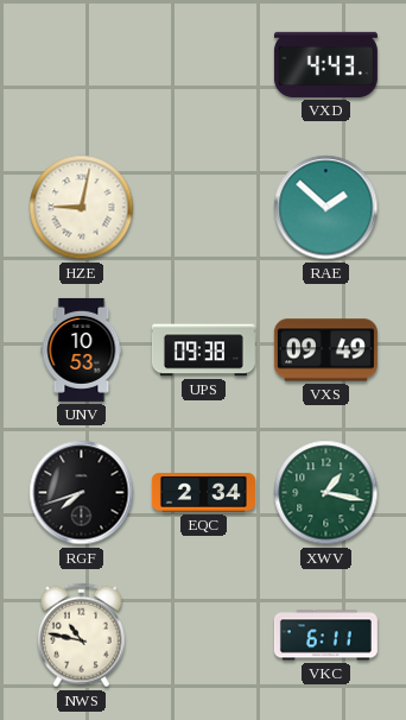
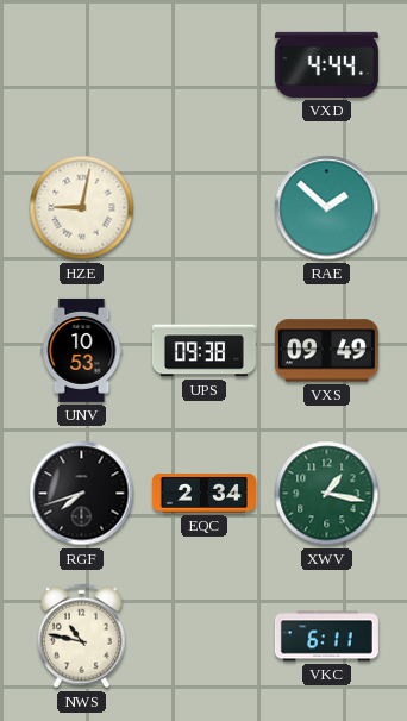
VXD: 4:43 -> 4:44 (326, 64)
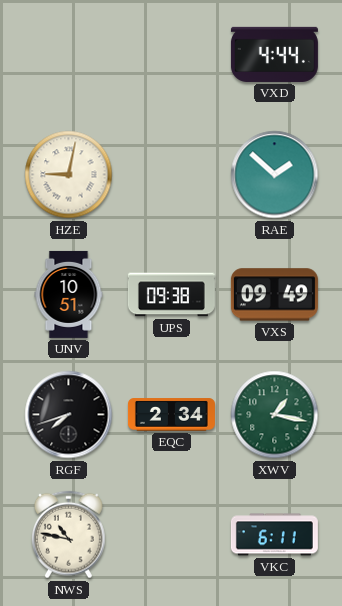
UNV: 10:53 -> 10:51 (69, 294)
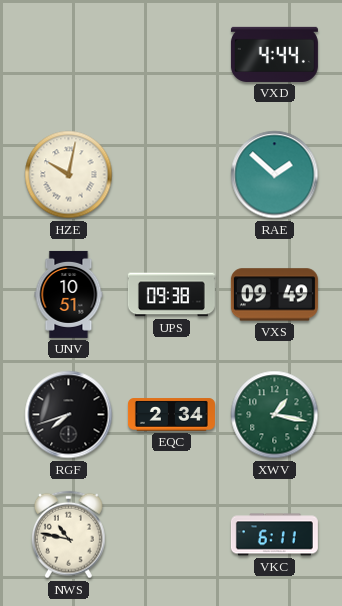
HZE: 9:02 -> 10:02 (69, 175)
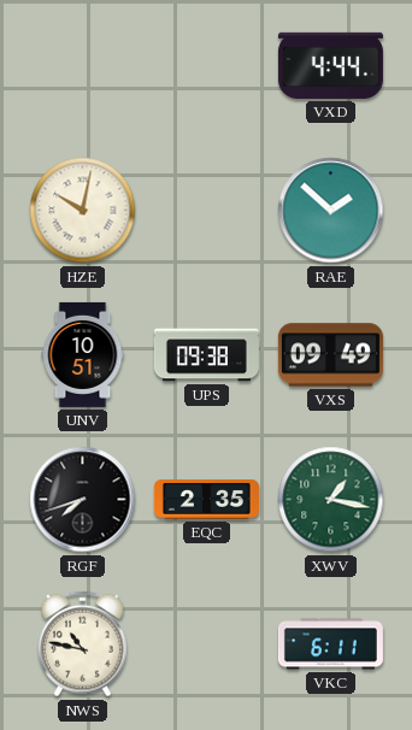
EQC: 2:34 -> 2:35 (206, 500)
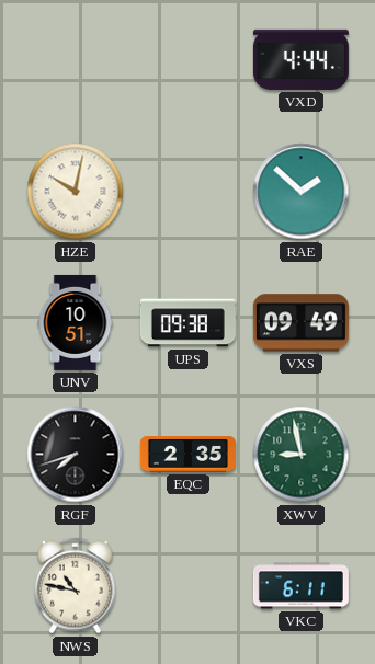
XWV: 1:17 -> 8:58 (302, 455)
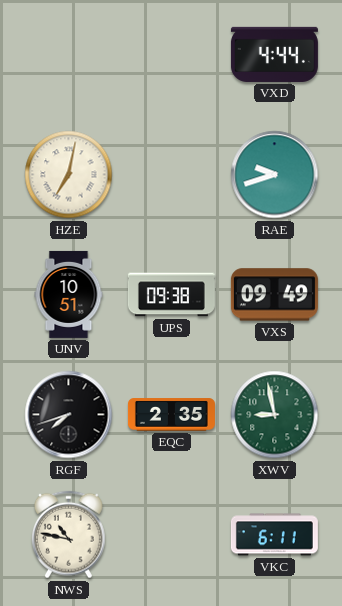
HZE: 10:02 -> 7:02 (69, 175)
RAE: 1:52 -> 9:42 (275, 175)
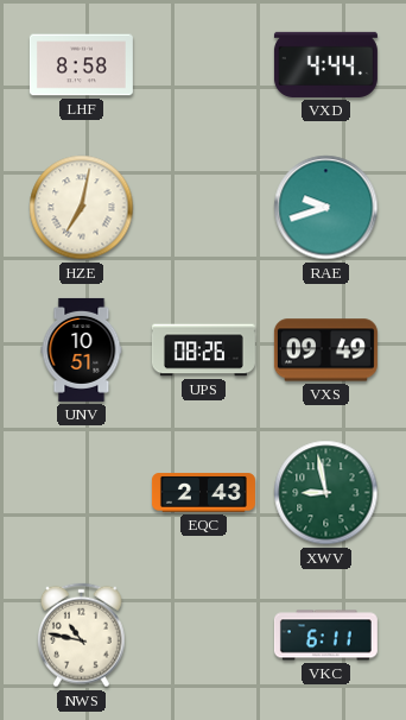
LHF: none -> 8:58 (81, 65)
UPS: 09:38 -> 08:26 (203, 350)
RGF: 7:42 -> none (69, 415)
EQC: 2:35 -> 2:43 (203, 493)
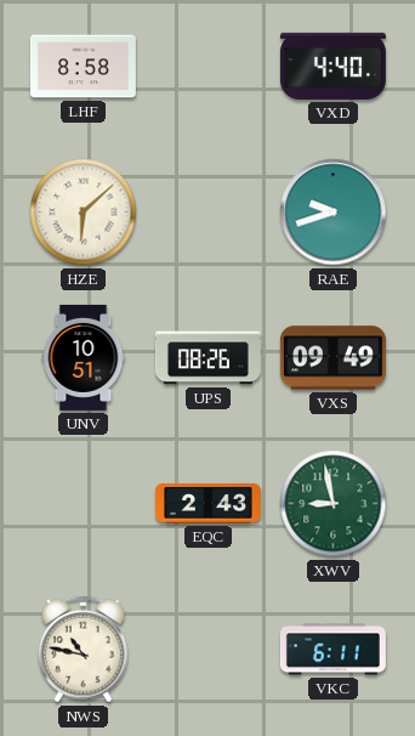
VXD: 4:44 -> 4:40 (332, 66)
HZE: 7:02 -> 6:08 (84, 213)
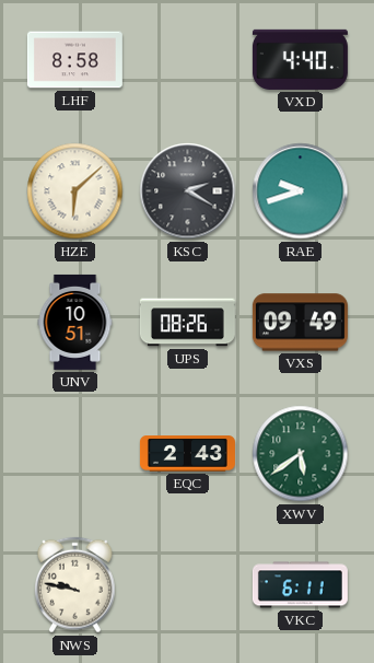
KSC: none -> 2:20 (188, 191)
XWV: 8:58 -> 5:39 (301, 454)
NWS: 10:47 -> 9:47 (75, 585)
